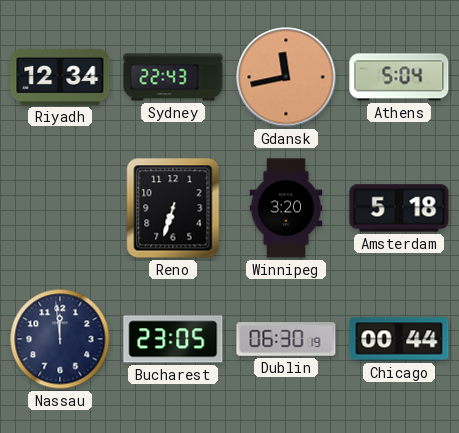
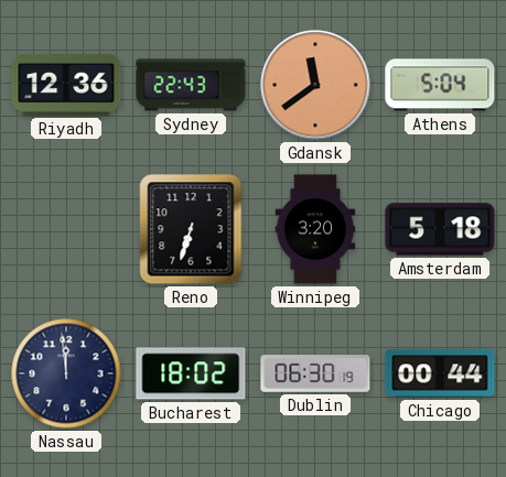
Riyadh: 12:34 -> 12:36 (66, 85)
Gdansk: 11:43 -> 11:39 (315, 85)
Bucharest: 23:05 -> 18:02 (191, 373)
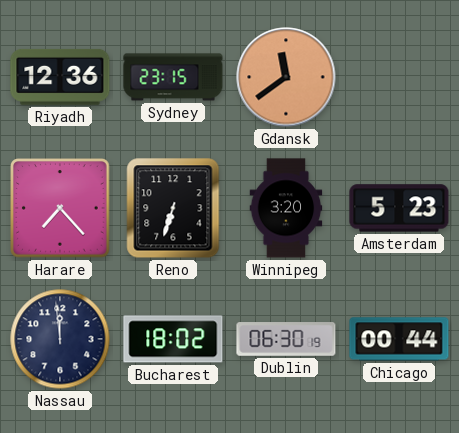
Sydney: 22:43 -> 23:15 (173, 77)
Athens: 5:04 -> none (440, 85)
Harare: none -> 7:23 (61, 209)
Amsterdam: 5:18 -> 5:23 (399, 208)
